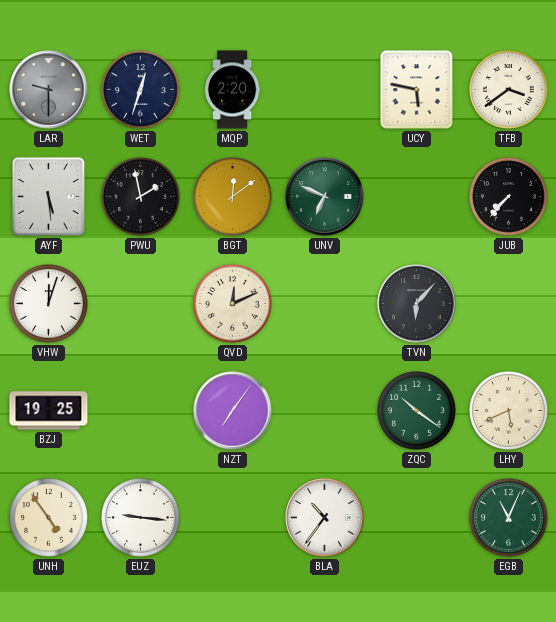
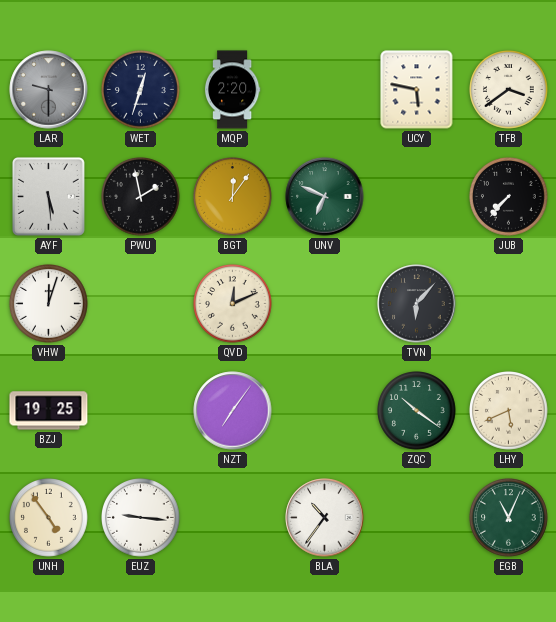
BGT: 12:09 -> 12:06 (233, 197)
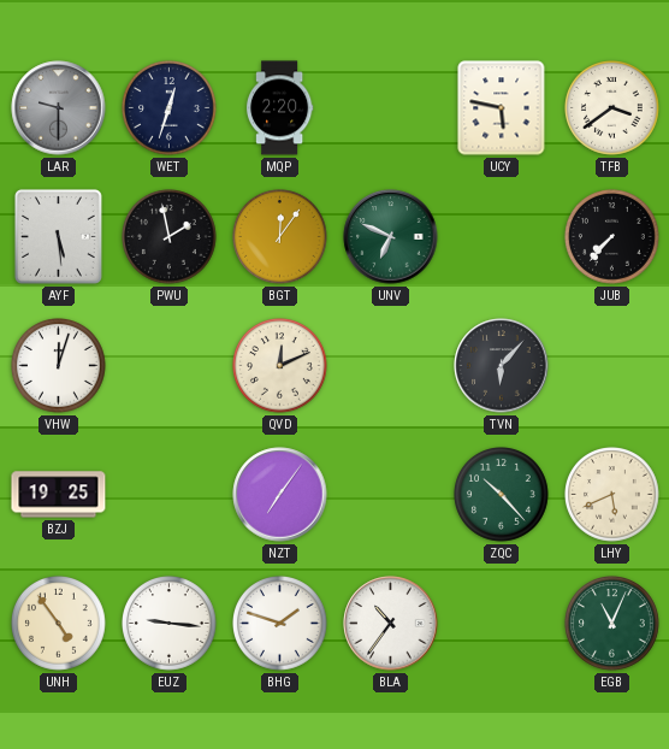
ZQC: 10:21 -> 10:23 (502, 495)
BHG: none -> 1:48 (280, 624)
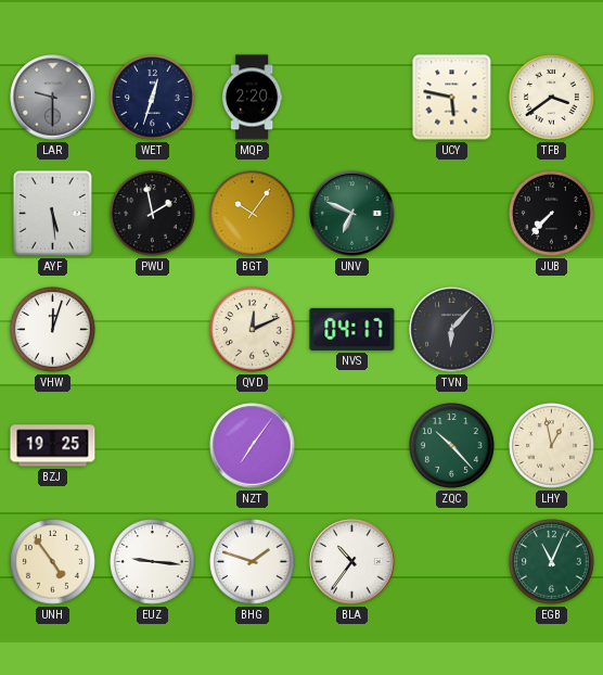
BGT: 12:06 -> 10:06 (253, 214)
NVS: none -> 04:17 (352, 329)
LHY: 5:41 -> 12:58 (552, 446)
